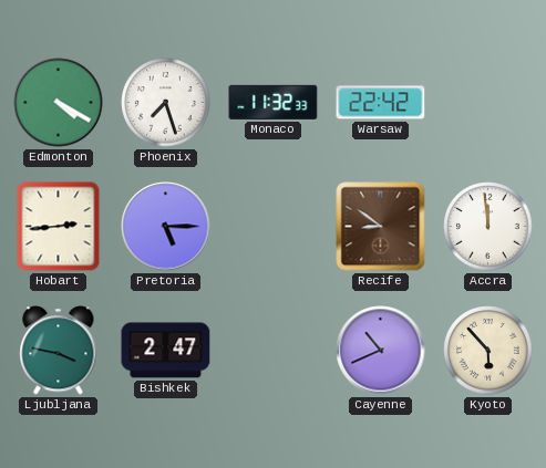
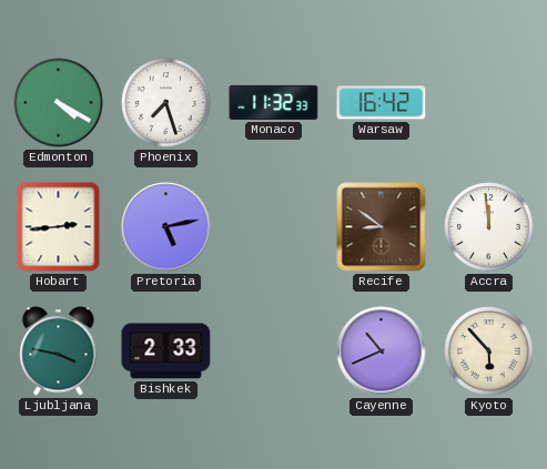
Warsaw: 22:42 -> 16:42 (382, 103)
Pretoria: 5:15 -> 5:13 (166, 227)
Bishkek: 2:47 -> 2:33 (166, 351)
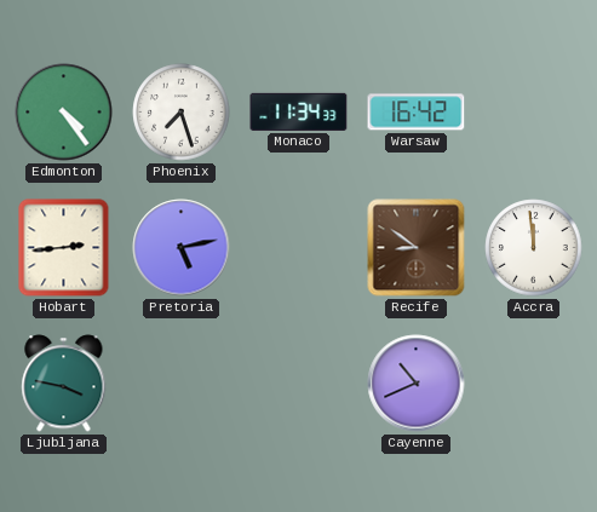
Edmonton: 4:20 -> 4:24 (64, 113)
Monaco: 11:32 -> 11:34 (299, 111)
Bishkek: 2:33 -> none (166, 351)
Kyoto: 5:53 -> none (489, 351)
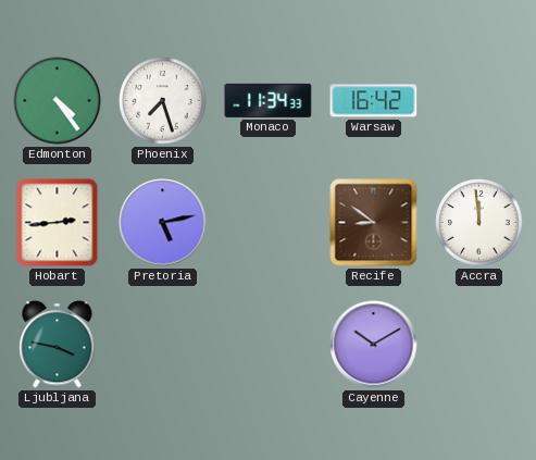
Cayenne: 10:41 -> 10:10 (374, 345)
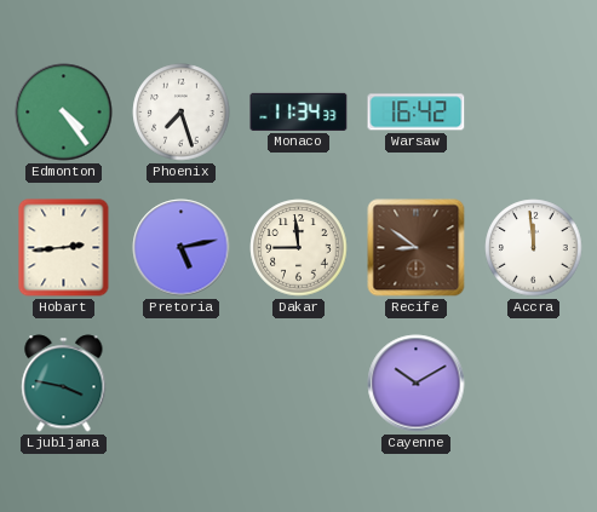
Dakar: none -> 8:59 (299, 248)
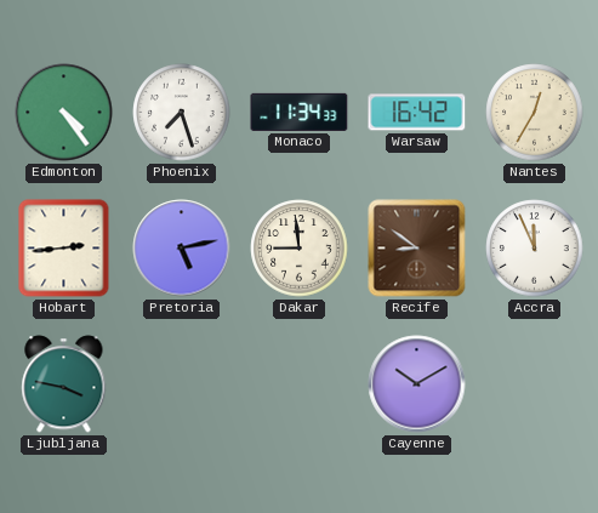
Nantes: none -> 12:35 (535, 113)
Accra: 11:59 -> 11:56 (535, 249)
